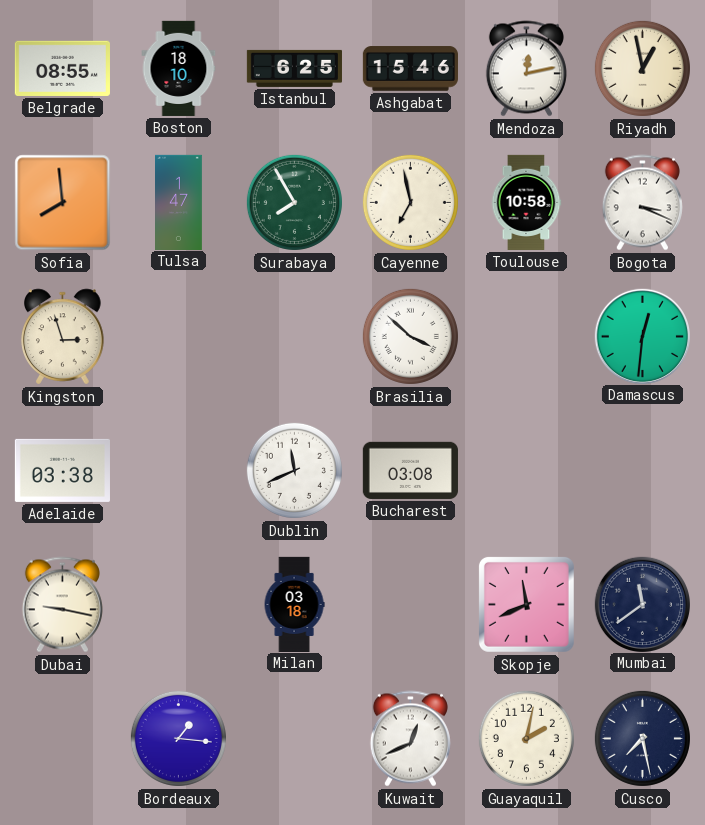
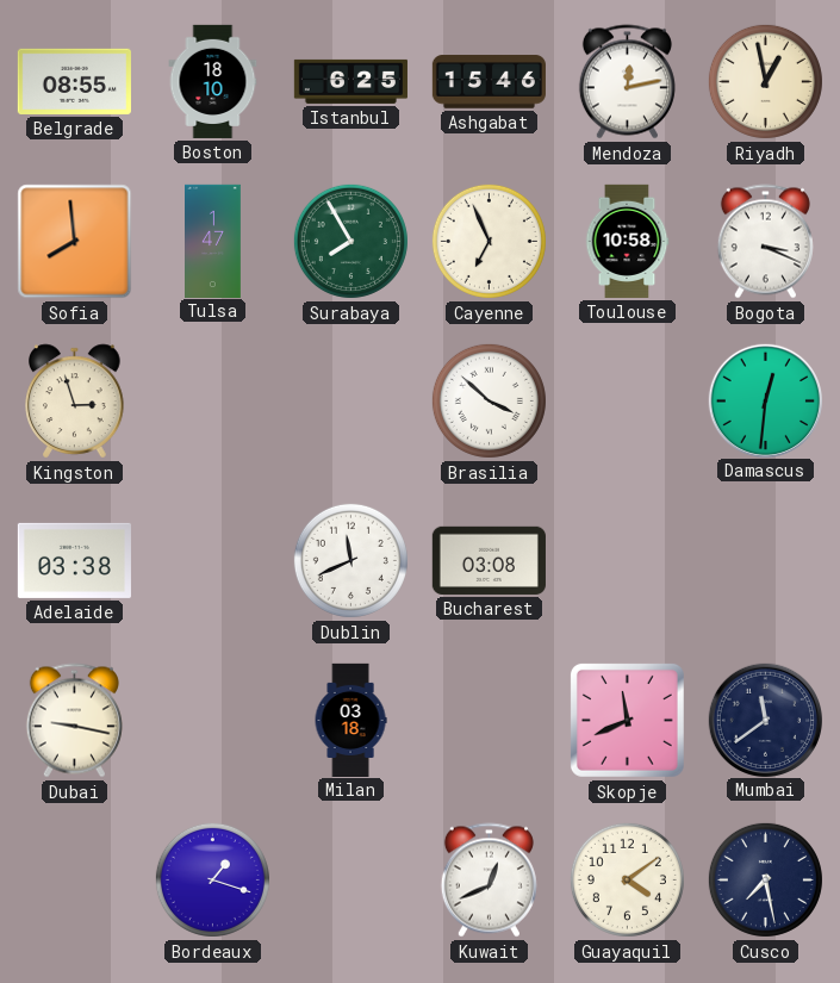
Cayenne: 6:58 -> 6:56 (489, 241)
Bordeaux: 1:16 -> 1:18 (212, 879)
Guayaquil: 2:02 -> 4:09 (627, 879)
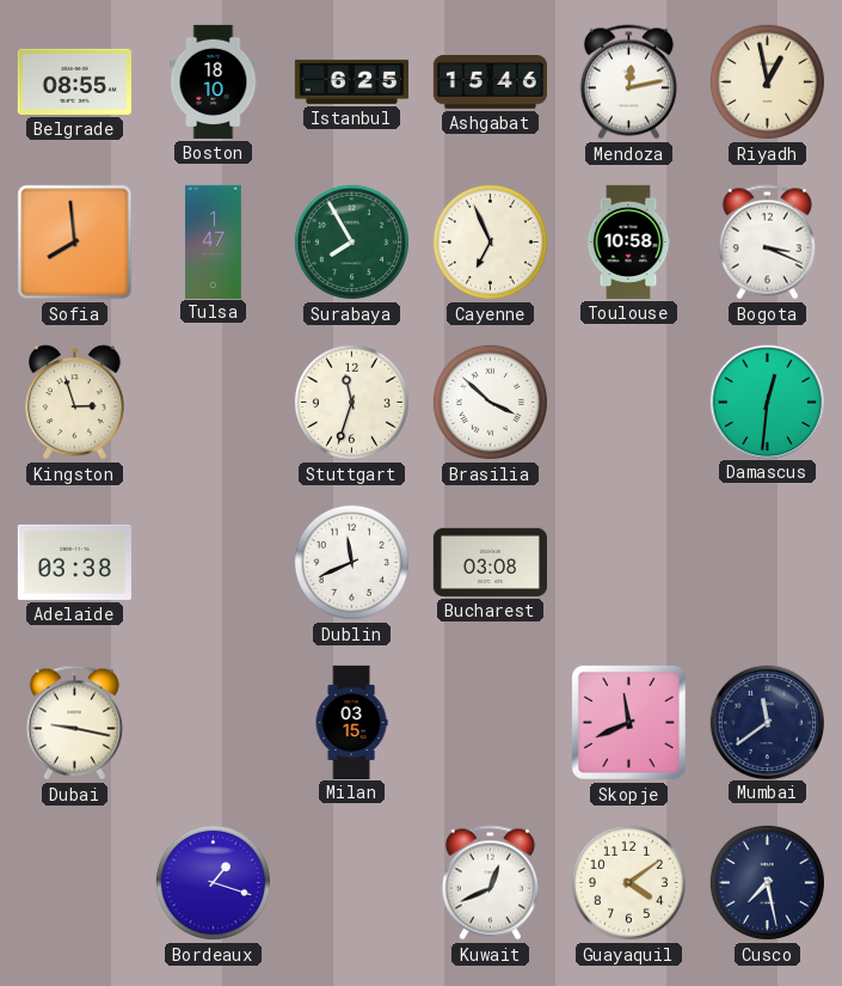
Stuttgart: none -> 11:33 (351, 402)
Milan: 03:18 -> 03:15 (351, 722)
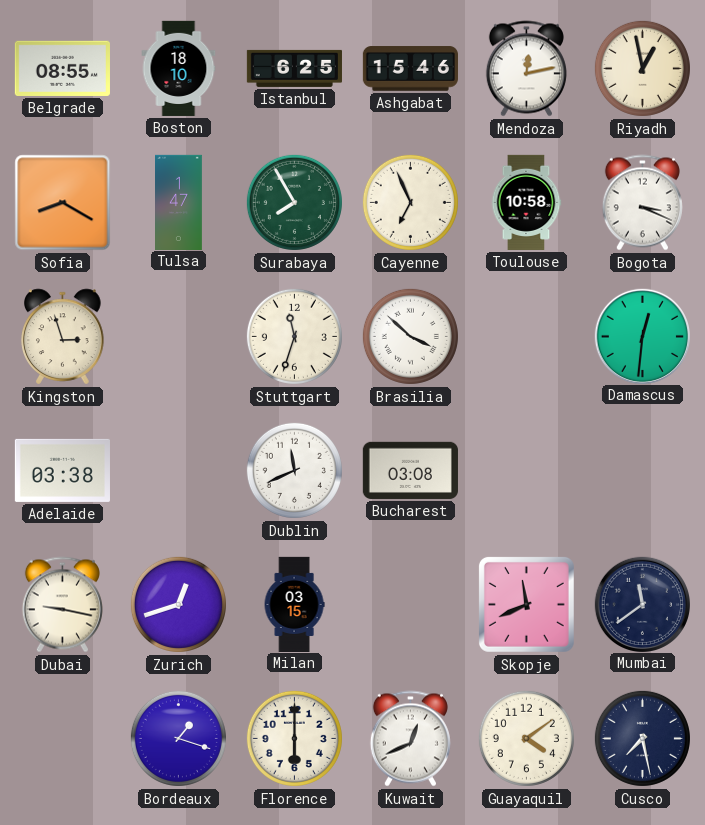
Sofia: 7:59 -> 8:20 (63, 203)
Zurich: none -> 12:42 (178, 604)
Florence: none -> 6:00 (294, 738)
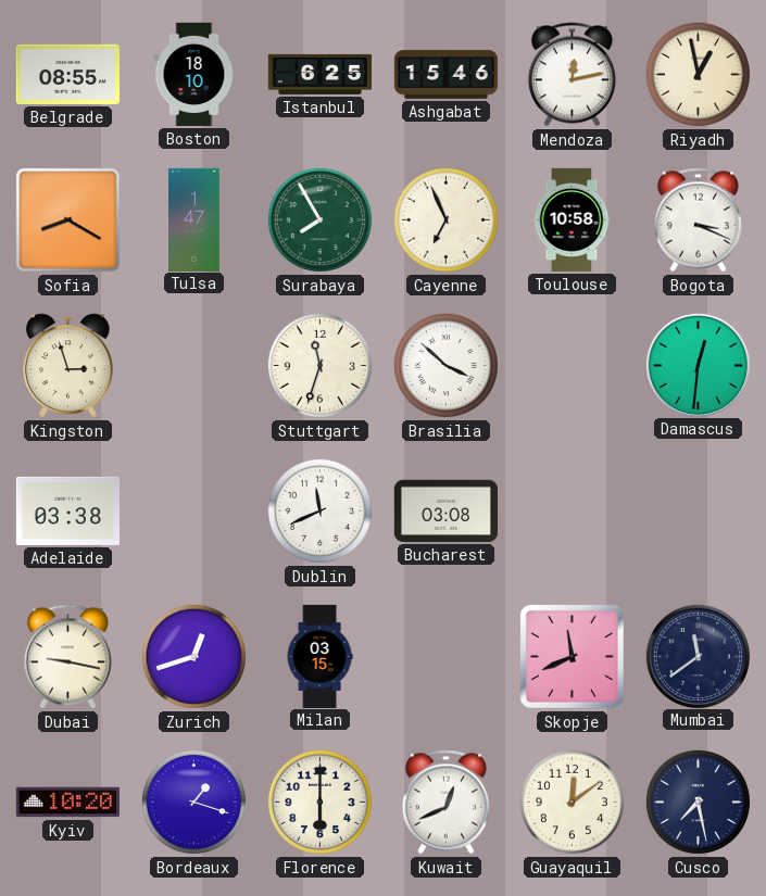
Kyiv: none -> 10:20 (67, 803)
Guayaquil: 4:09 -> 12:09 (572, 802)
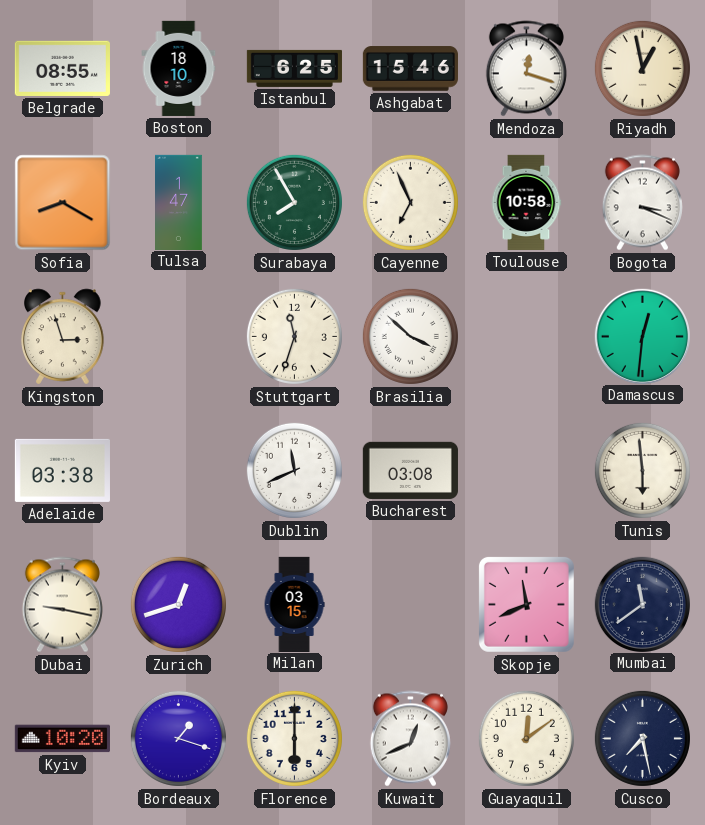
Mendoza: 12:13 -> 12:18 (526, 69)
Tunis: none -> 5:59 (642, 470)
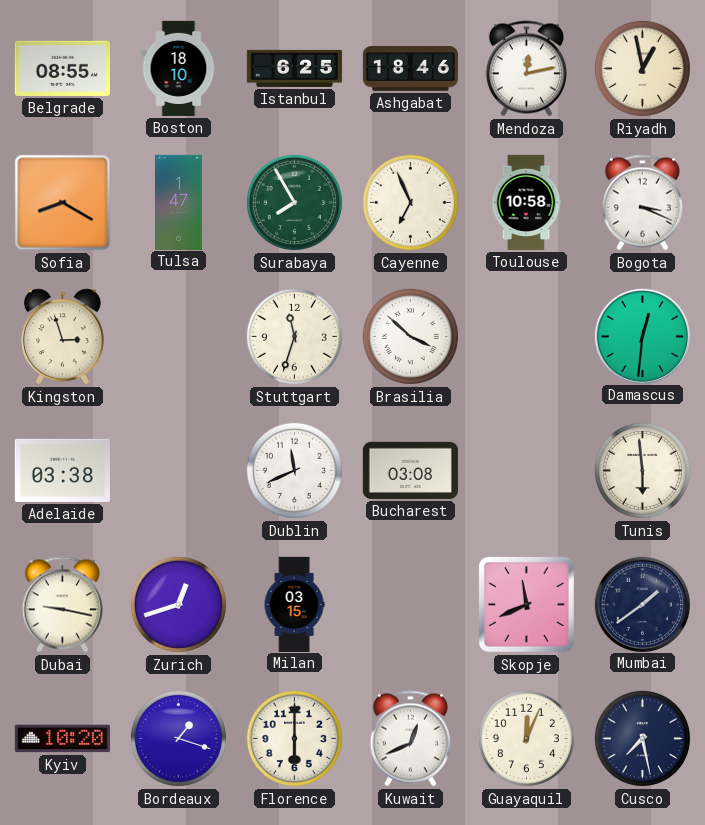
Ashgabat: 15:46 -> 18:46 (410, 69)
Mendoza: 12:18 -> 12:13 (526, 69)
Mumbai: 11:39 -> 1:39 (642, 604)
Guayaquil: 12:09 -> 12:04 (526, 738)
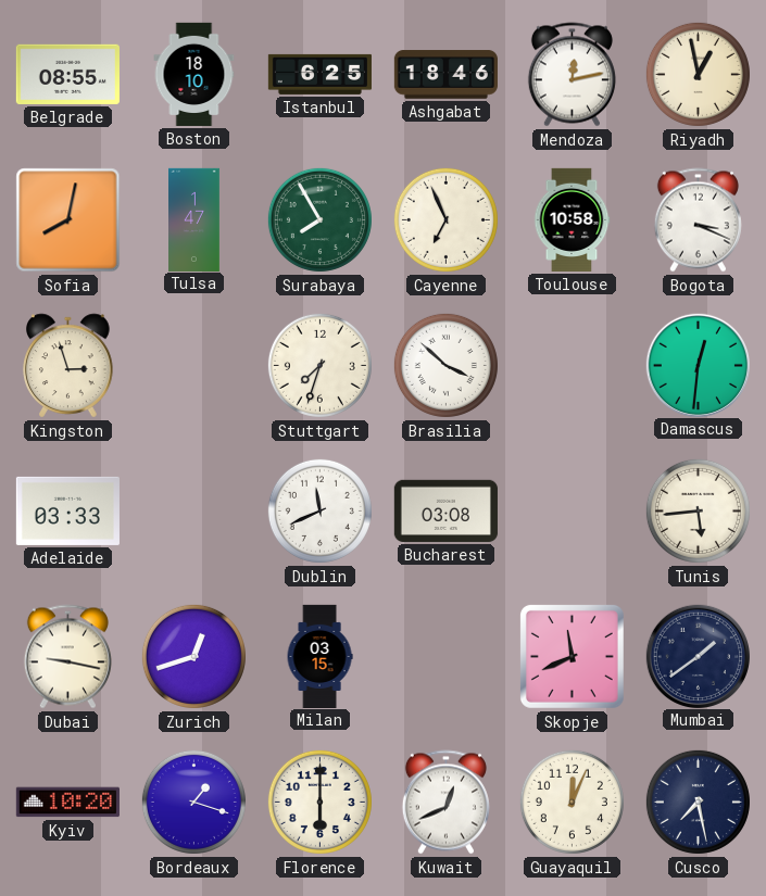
Sofia: 8:20 -> 8:02 (68, 220)
Stuttgart: 11:33 -> 7:33 (319, 365)
Adelaide: 03:38 -> 03:33 (67, 510)
Tunis: 5:59 -> 5:44 (698, 510)
